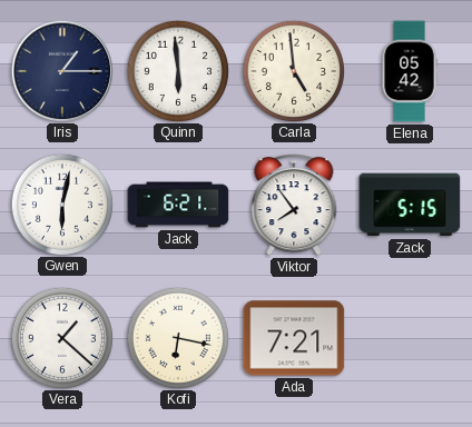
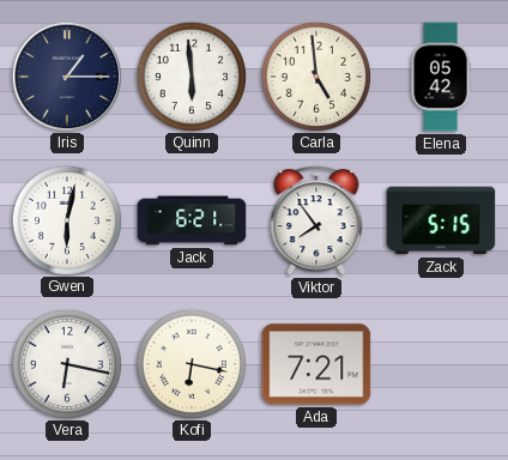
Vera: 1:22 -> 6:17 (66, 363)
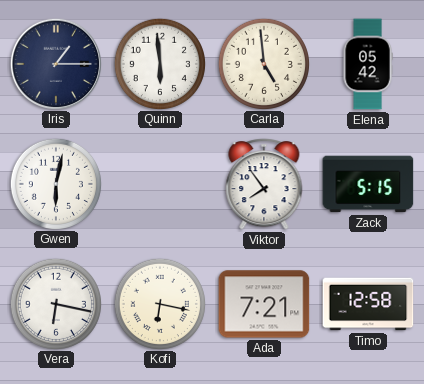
Jack: 6:21 -> none (192, 220)
Timo: none -> 12:58 (368, 304)
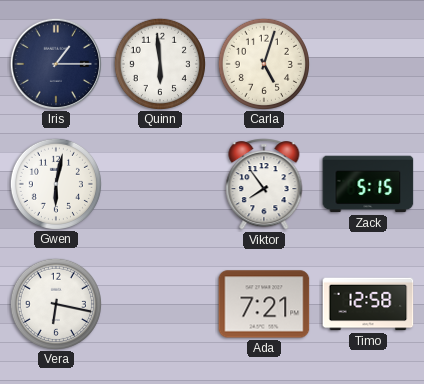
Carla: 4:59 -> 5:03 (263, 63)
Elena: 05:42 -> none (368, 64)
Kofi: 6:17 -> none (159, 303)
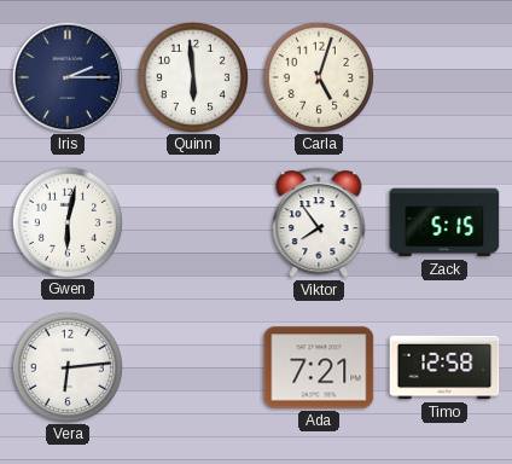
Iris: 1:15 -> 2:15 (66, 76)
Vera: 6:17 -> 6:14 (66, 366)
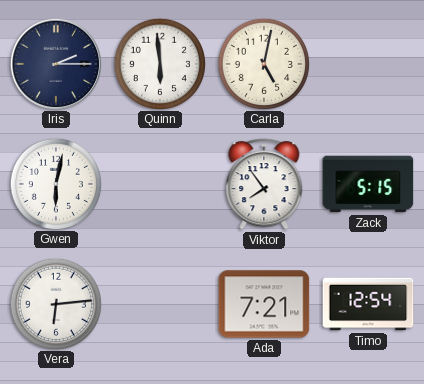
Carla: 5:03 -> 5:02 (263, 63)
Timo: 12:58 -> 12:54 (368, 304)
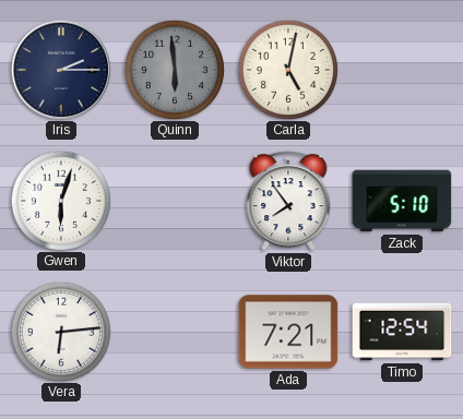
Quinn dial: white -> grey (174, 69)
Gwen: 6:02 -> 6:03 (60, 200)
Zack: 5:15 -> 5:10 (402, 201)
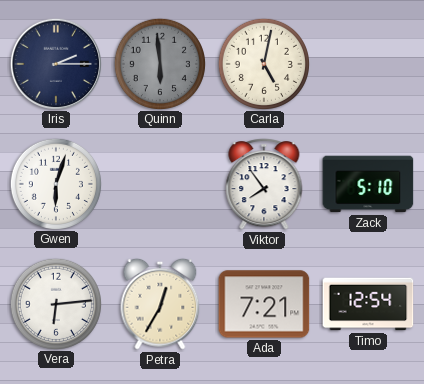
Petra: none -> 12:35 (160, 304)
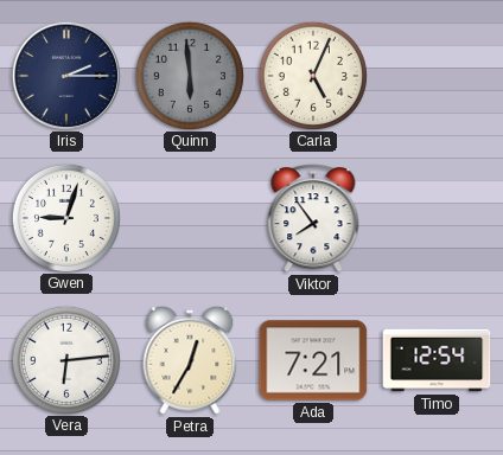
Carla: 5:02 -> 5:04 (312, 75)
Gwen: 6:03 -> 9:03 (65, 217)
Zack: 5:10 -> none (368, 184)
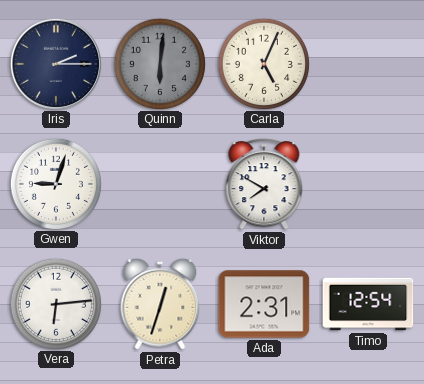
Quinn: 5:59 -> 6:01 (159, 63)
Viktor: 7:54 -> 7:50 (264, 184)
Petra: 12:35 -> 12:33 (160, 304)
Ada: 7:21 -> 2:31 (264, 304)
